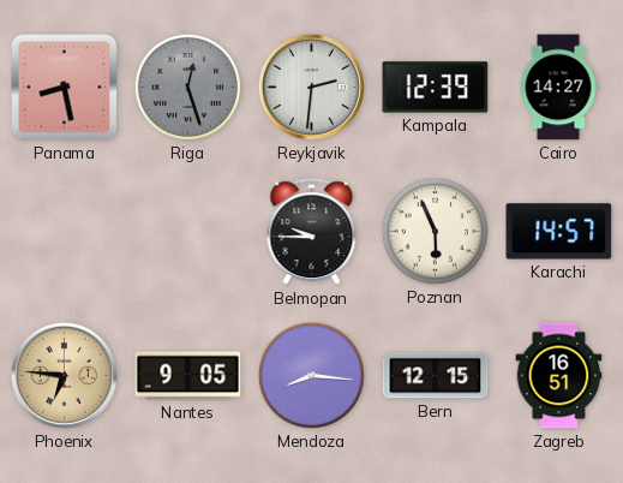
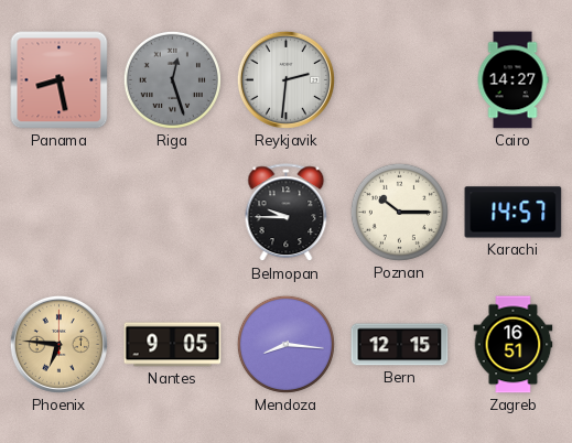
Kampala: 12:39 -> none (436, 88)
Poznan: 5:56 -> 10:15 (399, 212)
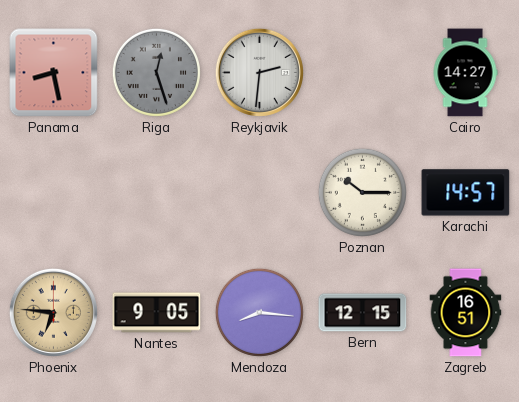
Belmopan: 9:45 -> none (287, 213)
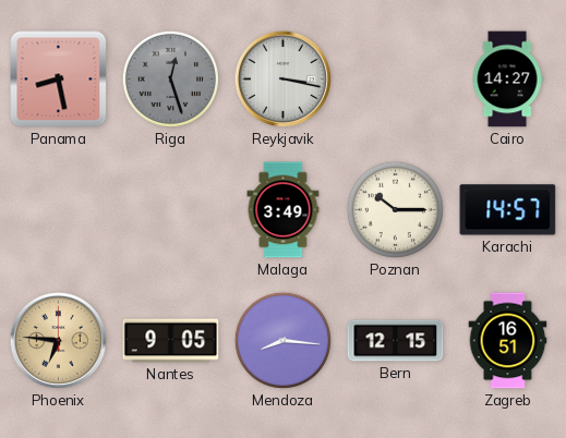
Reykjavik: 2:31 -> 3:17 (282, 78)
Malaga: none -> 3:49 (284, 210)
